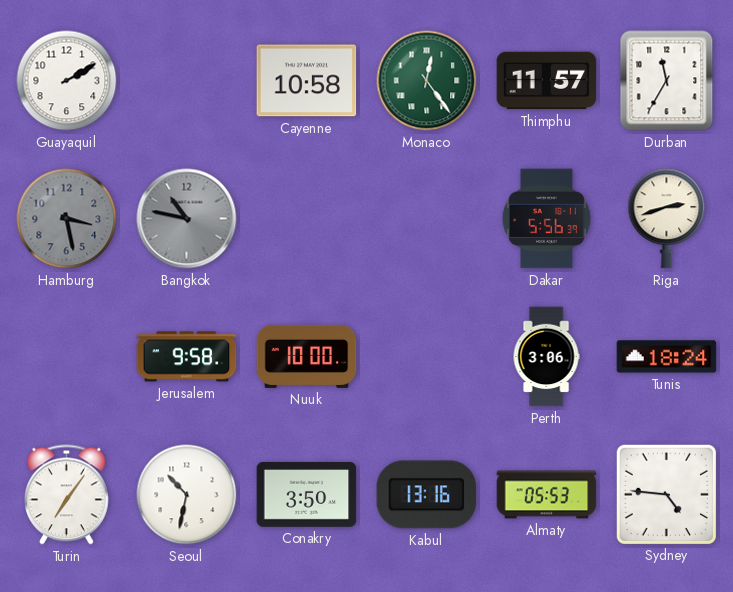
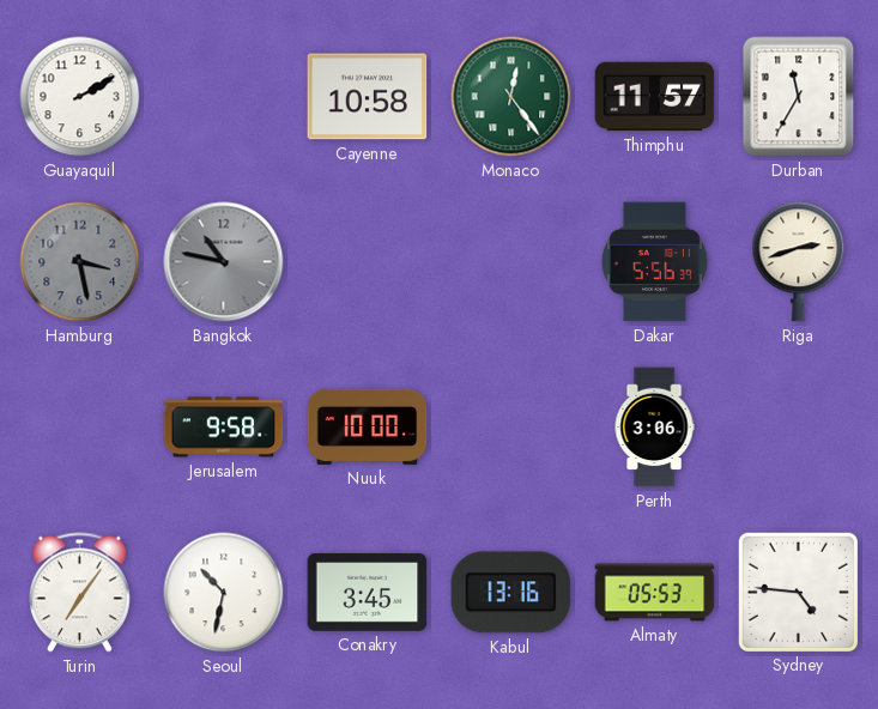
Tunis: 18:24 -> none (667, 357)
Conakry: 3:50 -> 3:45 (368, 592)
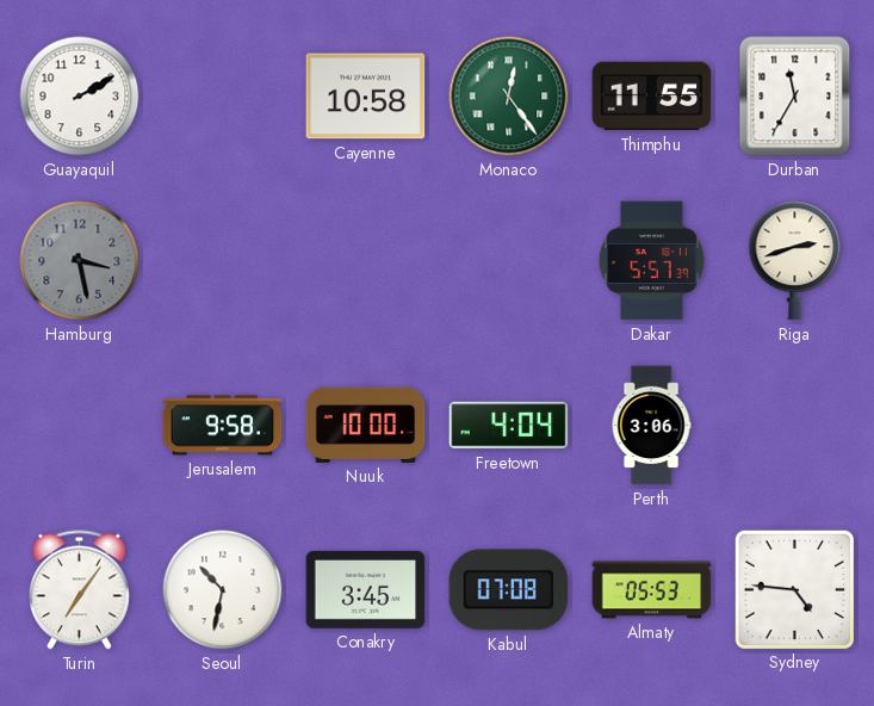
Thimphu: 11:57 -> 11:55 (652, 97)
Bangkok: 10:47 -> none (224, 262)
Dakar: 5:56 -> 5:57 (651, 261)
Freetown: none -> 4:04 (509, 426)
Kabul: 13:16 -> 07:08 (509, 590)
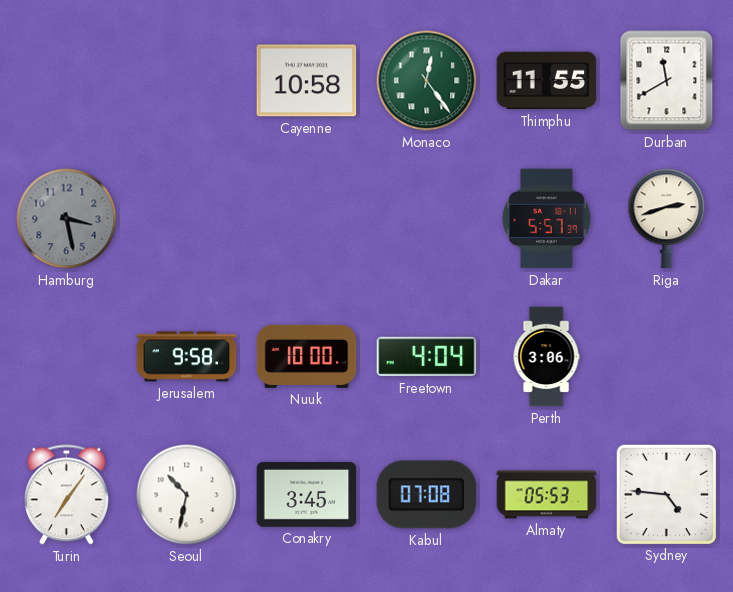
Guayaquil: 2:10 -> none (80, 97)
Durban: 11:35 -> 11:40 (667, 81)
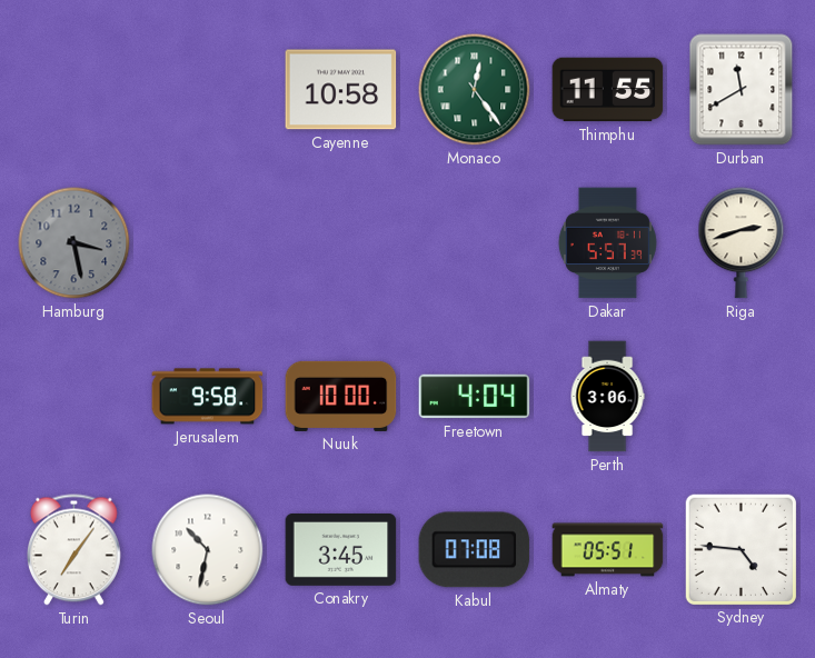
Almaty: 05:53 -> 05:51 (608, 550)
